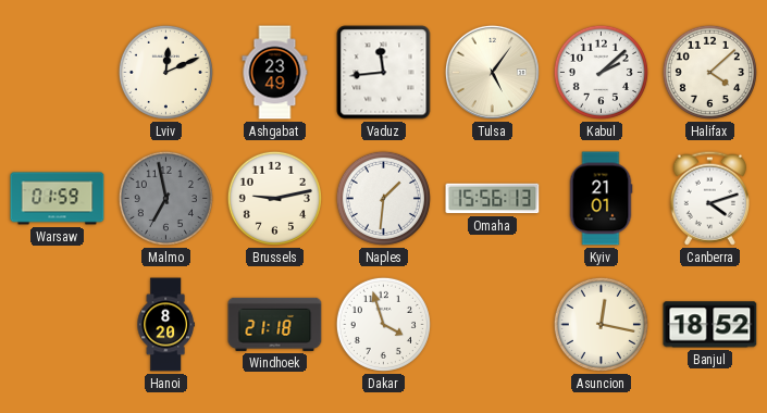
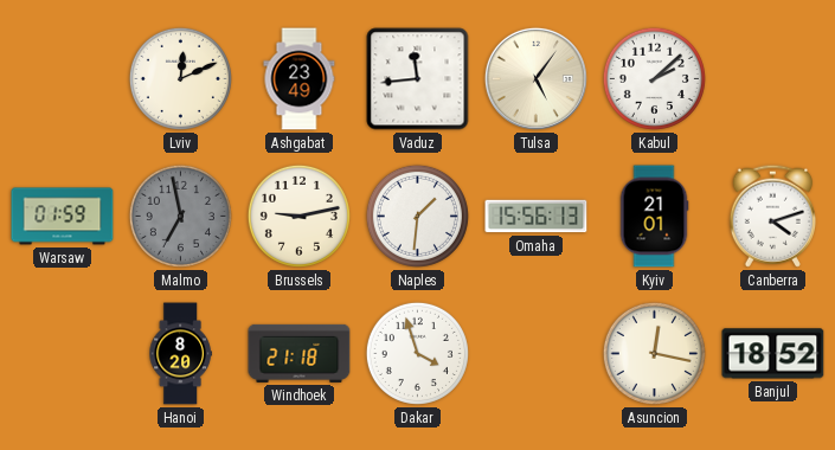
Halifax: 4:08 -> none (709, 72)
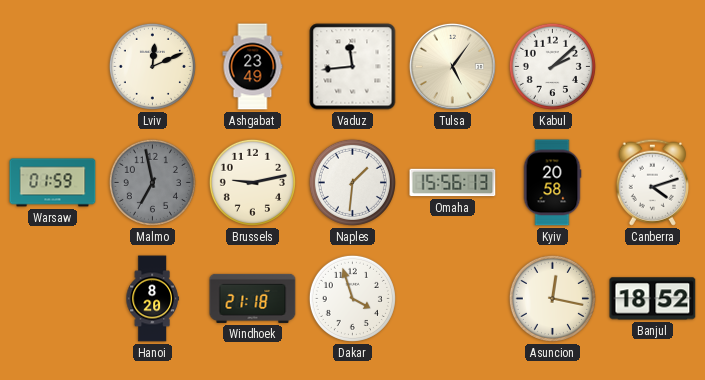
Kyiv: 21:01 -> 20:58 (552, 183)
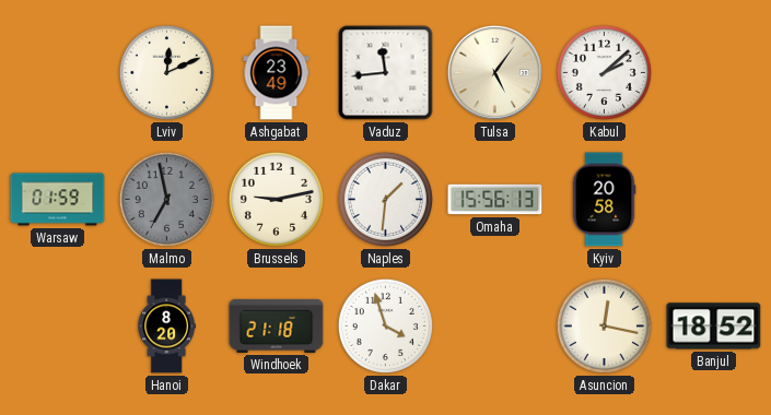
Canberra: 4:12 -> none (652, 182)
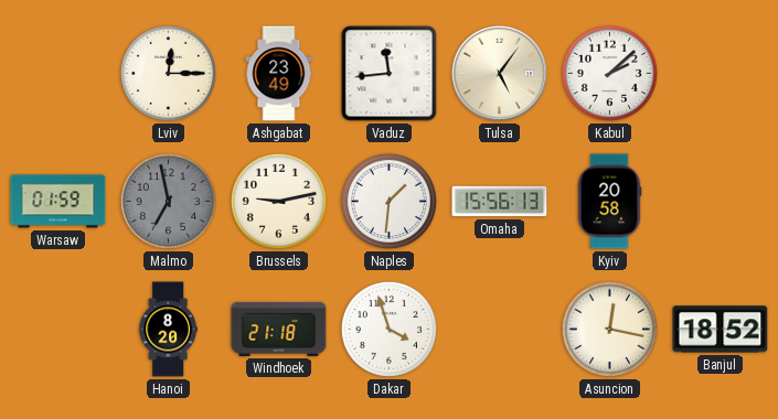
Lviv: 12:11 -> 12:15 (168, 73)
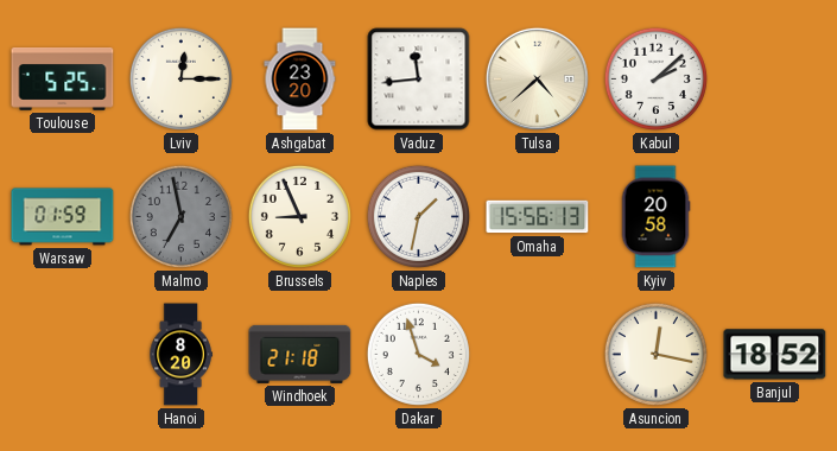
Toulouse: none -> 5:25 (63, 78)
Ashgabat: 23:49 -> 23:20 (300, 80)
Tulsa: 5:06 -> 4:38 (537, 78)
Brussels: 9:13 -> 8:56 (299, 216)
Naples: 1:31 -> 1:32 (418, 216)
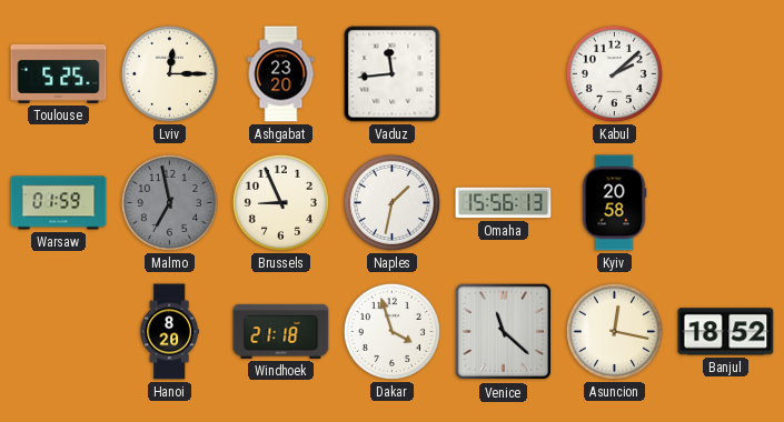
Tulsa: 4:38 -> none (537, 78)
Venice: none -> 11:22 (504, 332)
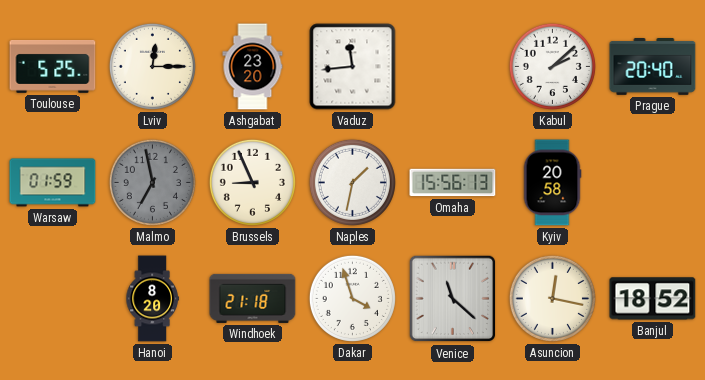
Prague: none -> 20:40 (653, 67)
